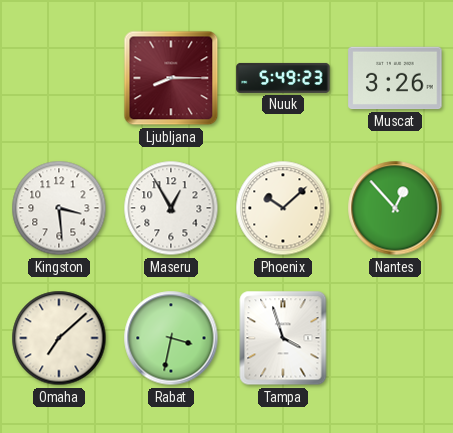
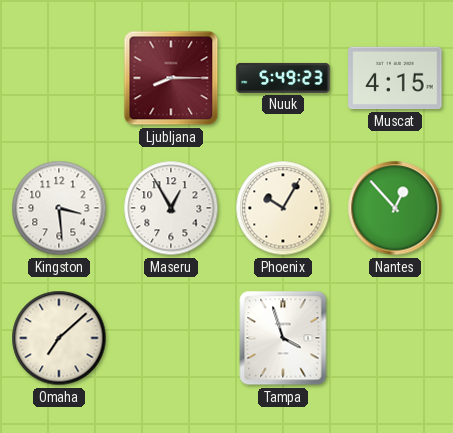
Muscat: 3:26 -> 4:15 (395, 78)
Phoenix: 10:08 -> 10:05 (283, 208)
Rabat: 3:32 -> none (171, 338)
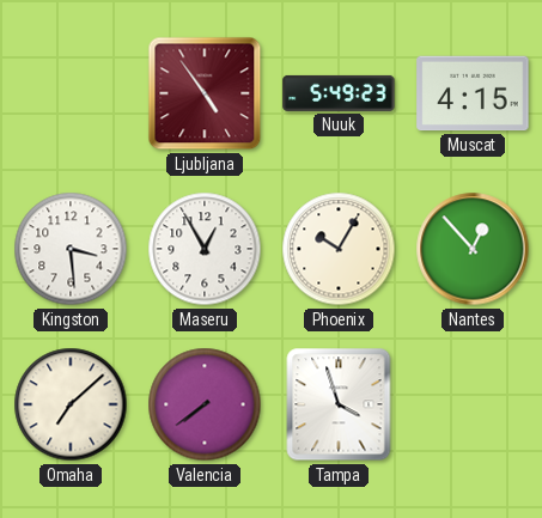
Ljubljana: 8:15 -> 4:54 (205, 93)
Valencia: none -> 7:39 (205, 404)
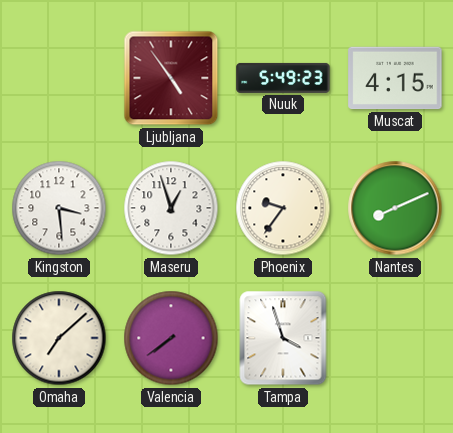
Maseru: 12:55 -> 12:57 (171, 208)
Phoenix: 10:05 -> 9:36 (283, 208)
Nantes: 12:53 -> 8:11 (395, 208)
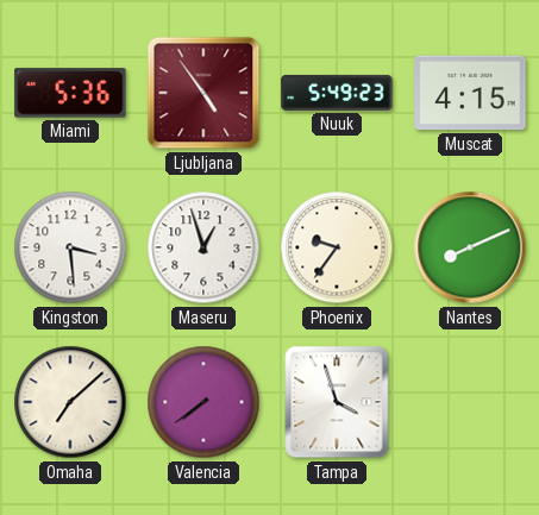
Miami: none -> 5:36 (70, 93)
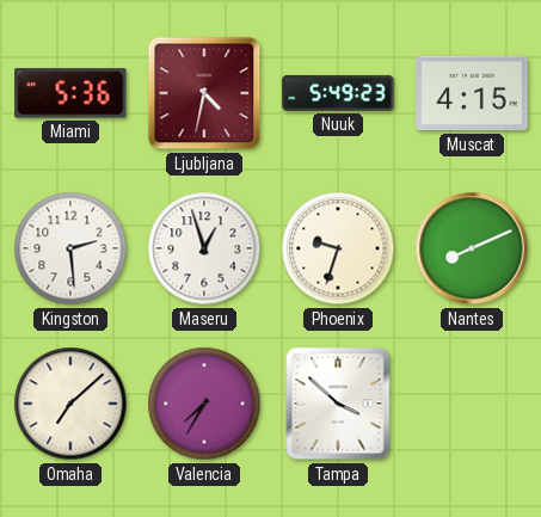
Ljubljana: 4:54 -> 4:32 (204, 93)
Kingston: 3:29 -> 2:29 (70, 248)
Phoenix: 9:36 -> 9:33 (338, 248)
Valencia: 7:39 -> 7:35 (204, 404)
Tampa: 3:57 -> 3:52 (338, 404)
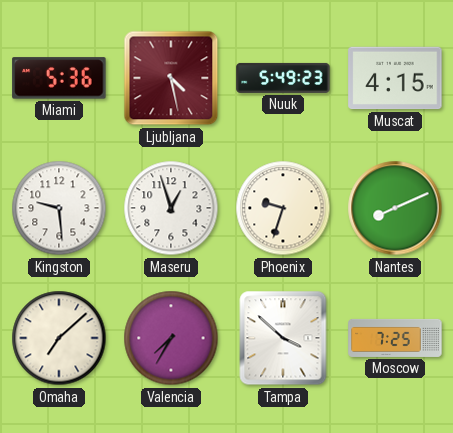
Ljubljana: 4:32 -> 4:28 (171, 78)
Kingston: 2:29 -> 9:29 (59, 208)
Moscow: none -> 7:25 (395, 338)
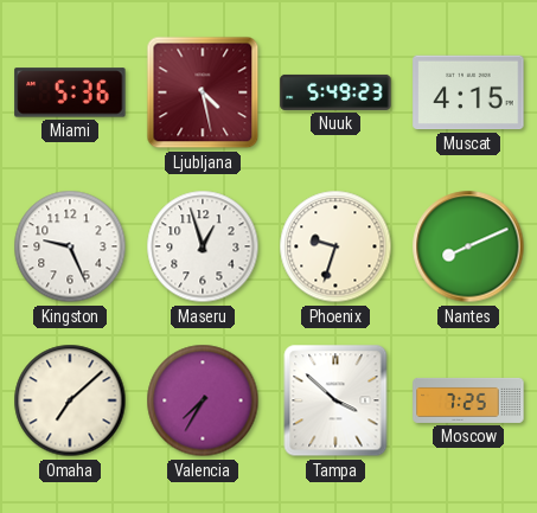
Kingston: 9:29 -> 9:26 (70, 246)
